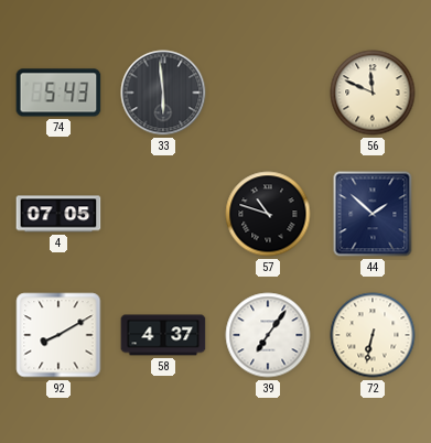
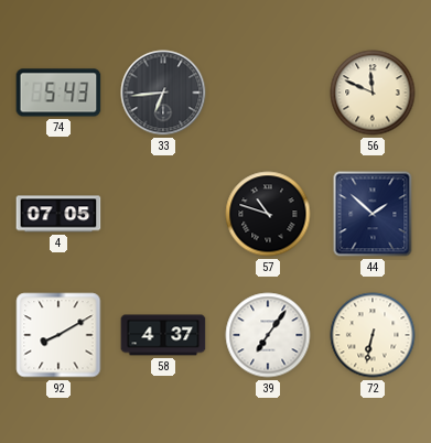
33: 5:59 -> 6:44 (163, 93)
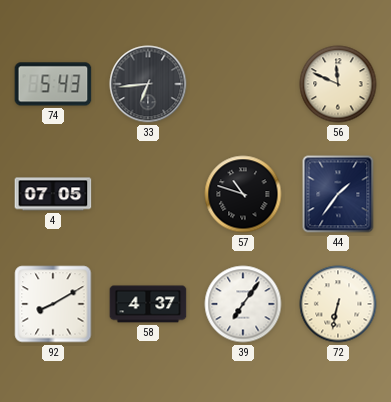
44: 1:52 -> 1:36 (338, 194)
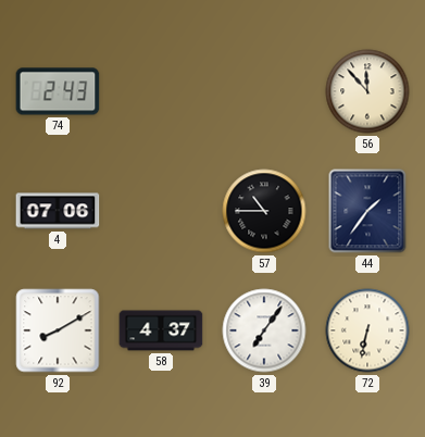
74: 5:43 -> 2:43 (58, 91)
33: 6:44 -> none (148, 84)
56: 11:49 -> 11:53 (367, 91)
4: 07:05 -> 07:06 (58, 211)
57: 10:48 -> 10:45 (264, 211)
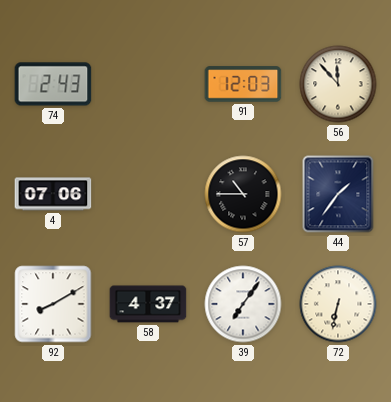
91: none -> 12:03 (243, 84)
